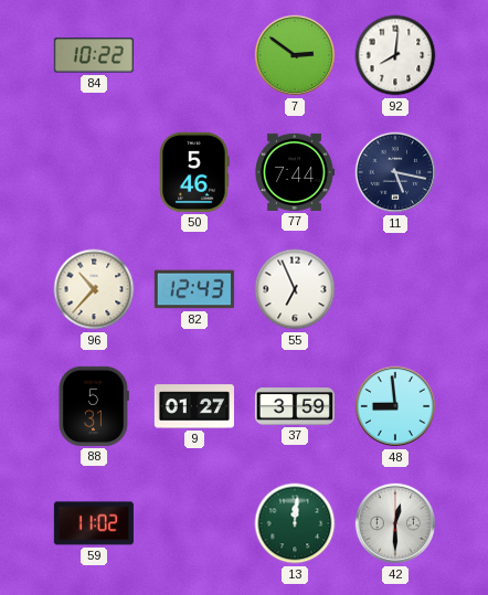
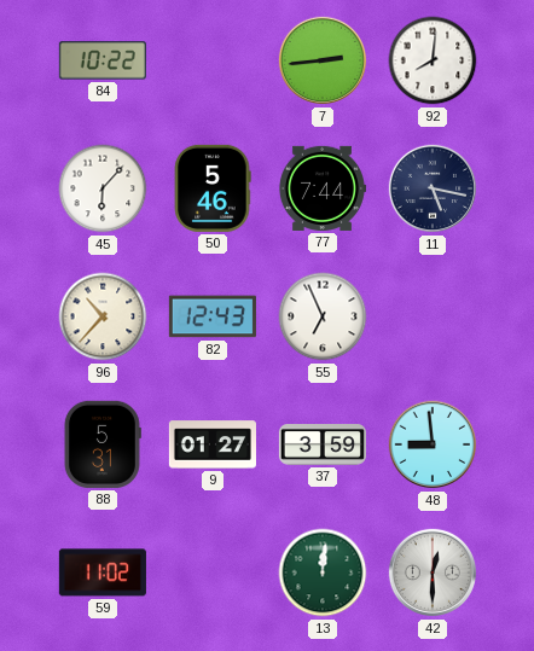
7: 2:51 -> 2:44 (323, 60)
45: none -> 6:07 (103, 188)
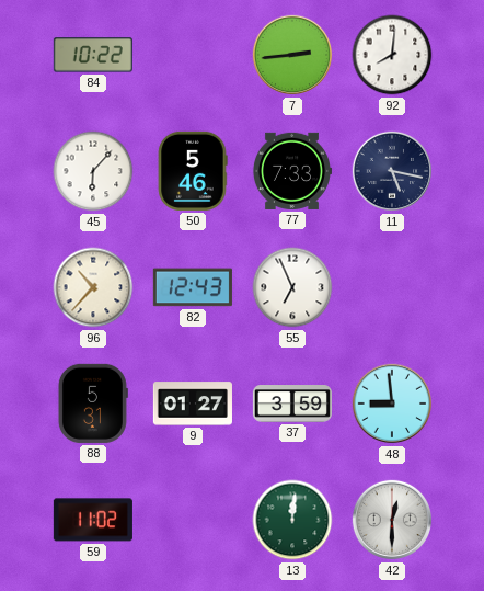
77: 7:44 -> 7:33 (291, 171)
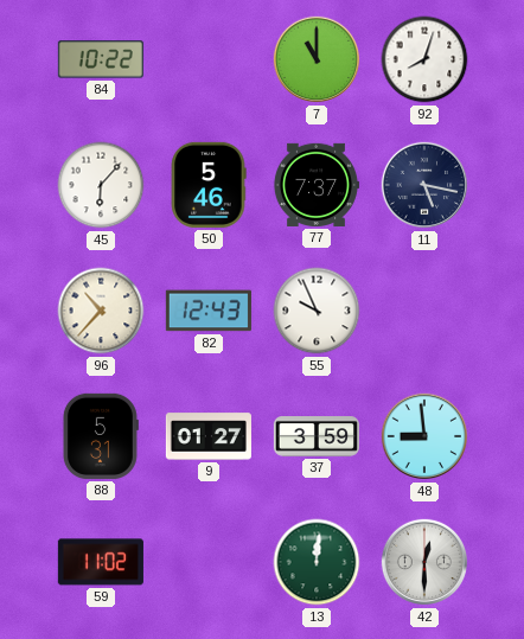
7: 2:44 -> 11:00 (317, 59)
92: 8:01 -> 8:03 (424, 59)
77: 7:33 -> 7:37 (315, 185)
55: 6:56 -> 9:56 (317, 311)
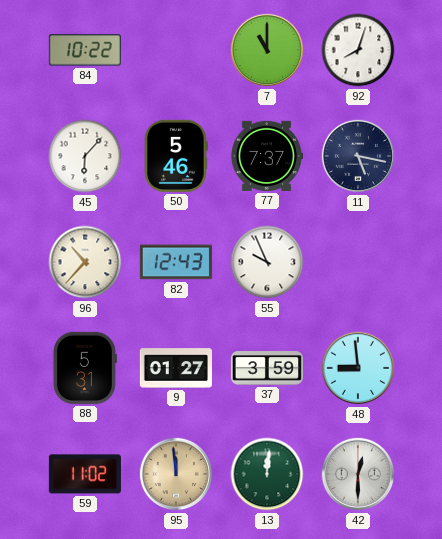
95: none -> 11:59 (176, 474)
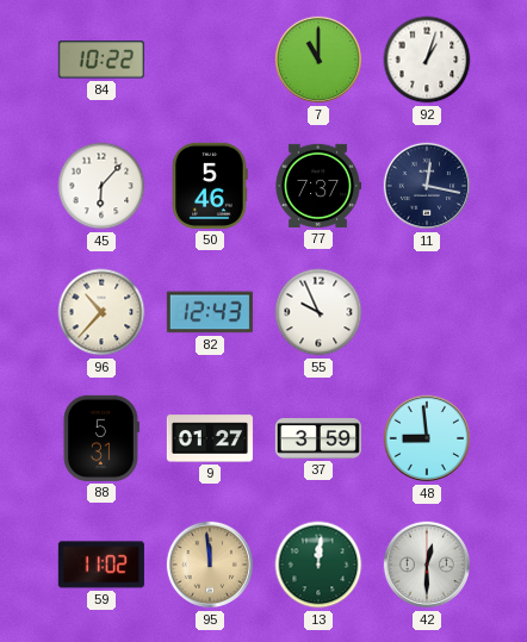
92: 8:03 -> 1:03 (427, 60)
11: 5:17 -> 12:17 (427, 186)
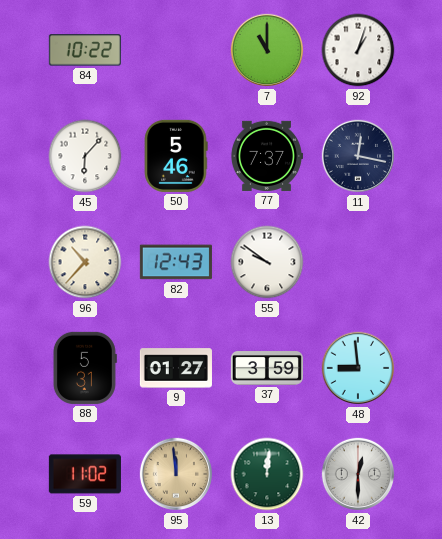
55: 9:56 -> 9:51 (267, 262)
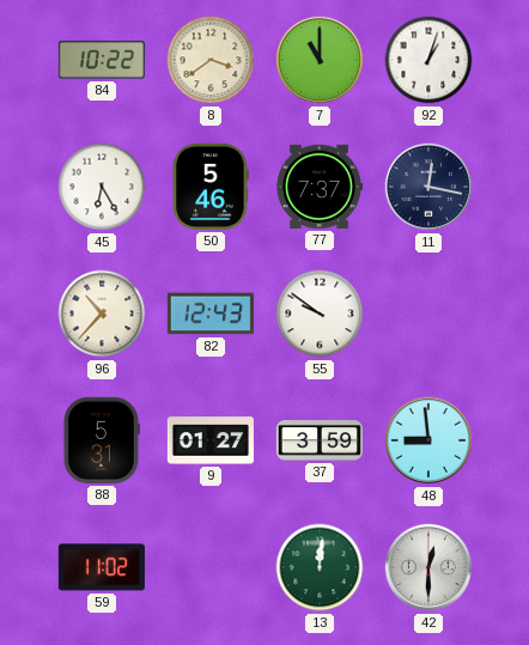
8: none -> 3:39 (211, 60)
45: 6:07 -> 6:25 (102, 187)
95: 11:59 -> none (176, 474)
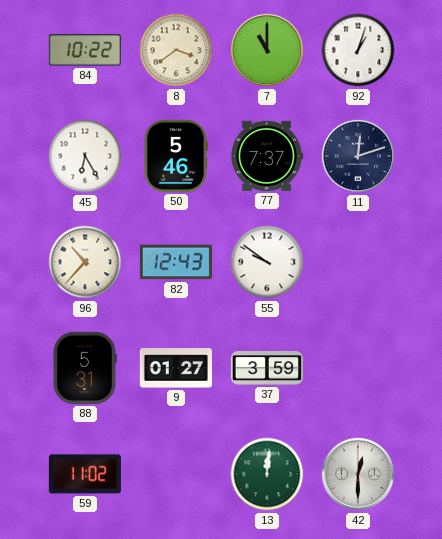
11: 12:17 -> 12:12 (358, 156)
48: 8:59 -> none (428, 440)
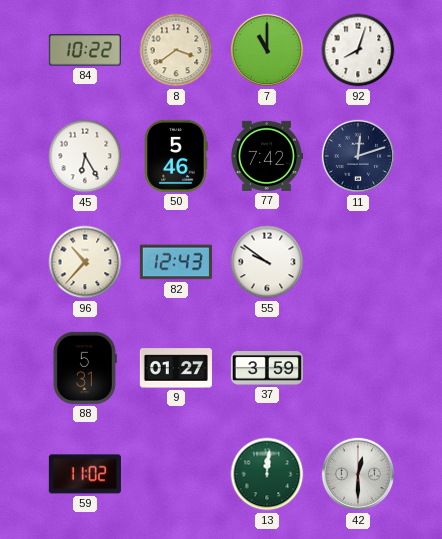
92: 1:03 -> 8:03 (358, 50)
77: 7:37 -> 7:42 (266, 156)
